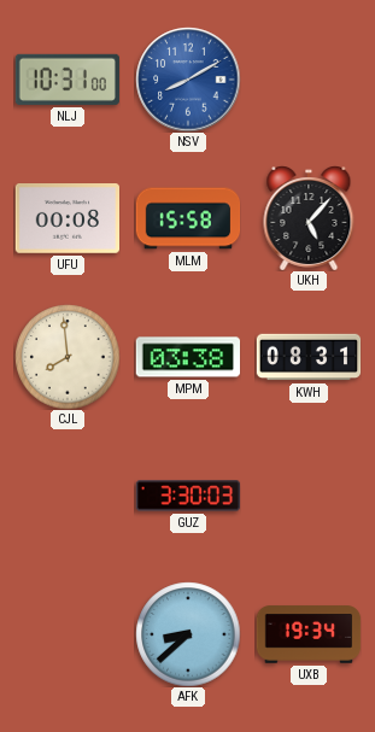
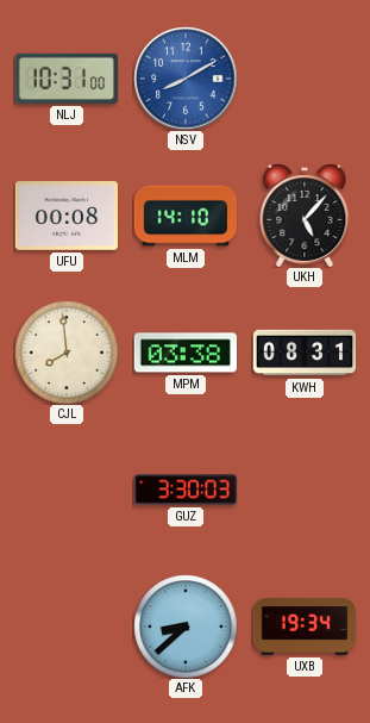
MLM: 15:58 -> 14:10 (186, 216)
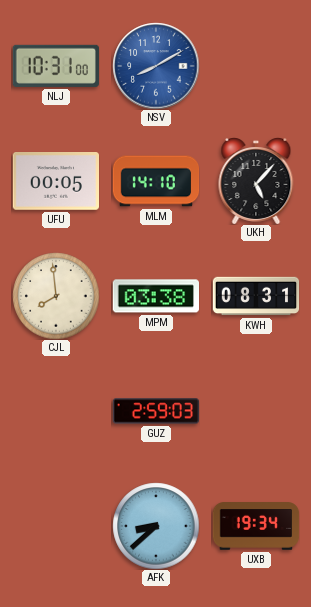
UFU: 00:08 -> 00:05 (55, 182)
GUZ: 3:30 -> 2:59 (156, 411)
